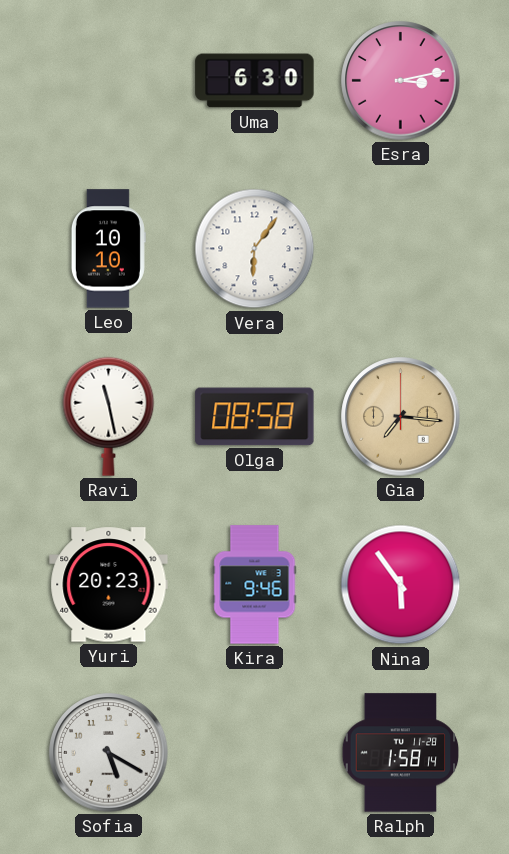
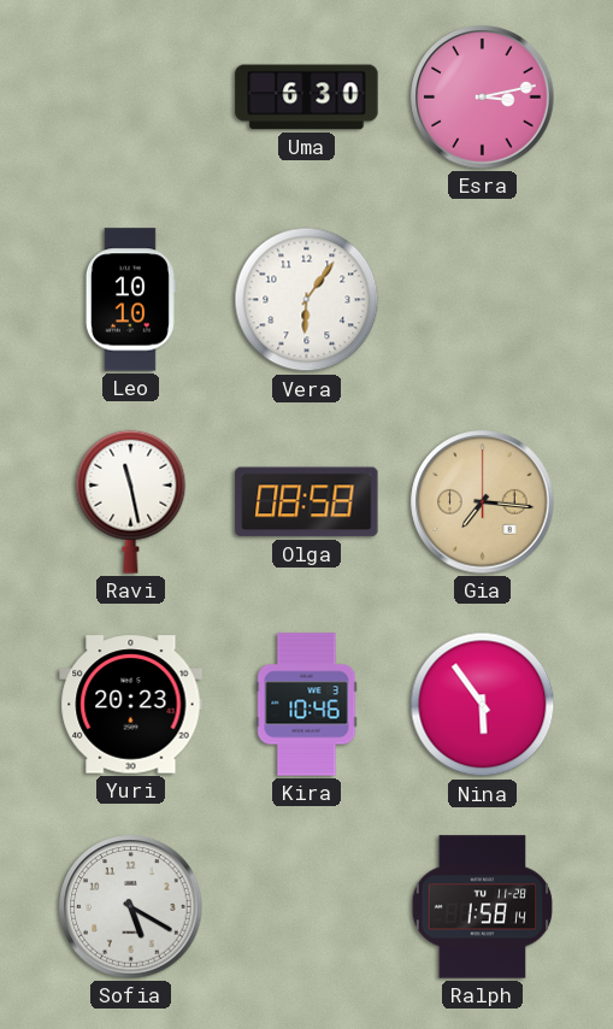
Kira: 9:46 -> 10:46 (307, 705)
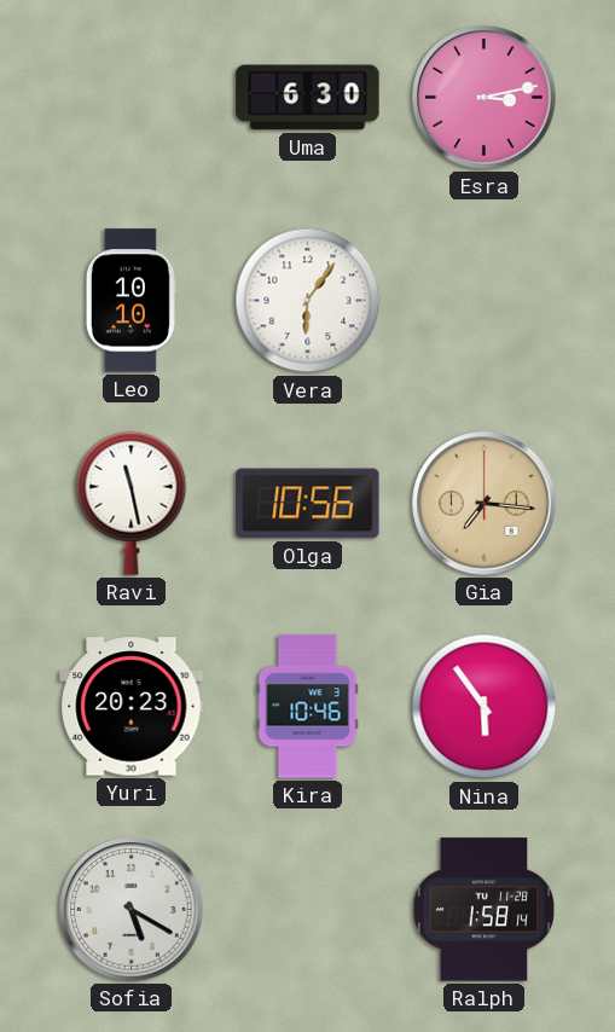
Olga: 08:58 -> 10:56 (308, 504)
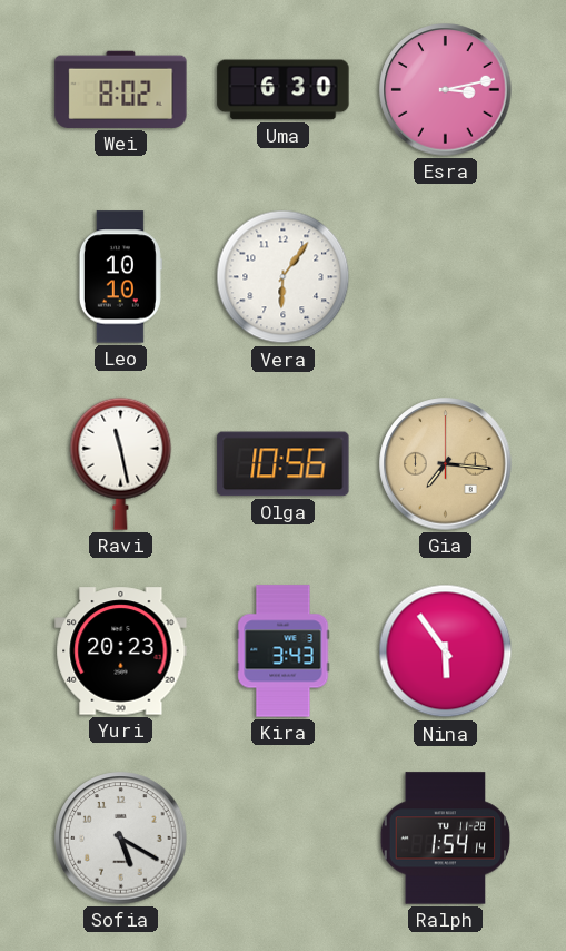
Wei: none -> 8:02 (121, 89)
Kira: 10:46 -> 3:43 (284, 651)
Ralph: 1:58 -> 1:54 (446, 839)
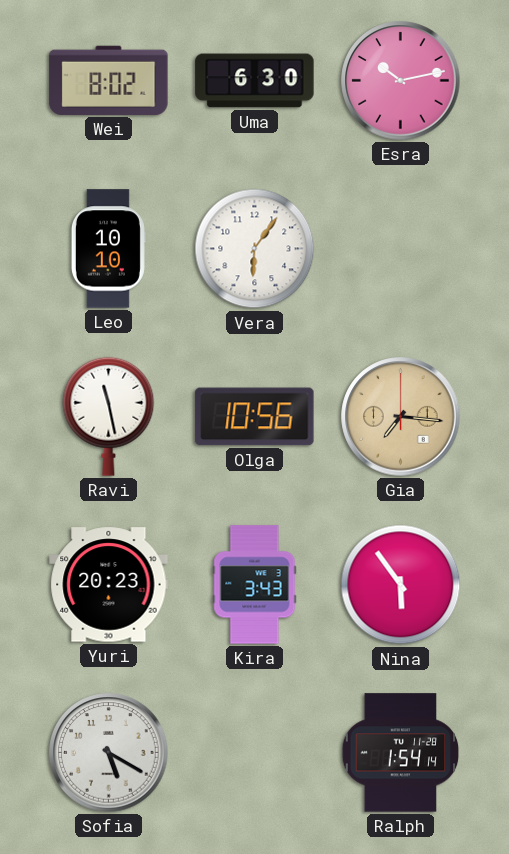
Esra: 3:13 -> 10:13 (401, 81)
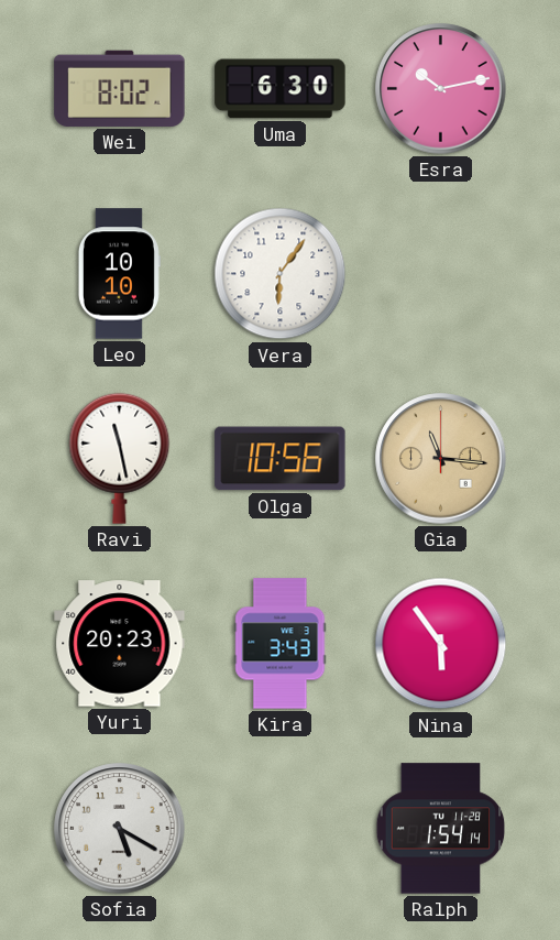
Gia: 7:16 -> 11:16 (441, 459)
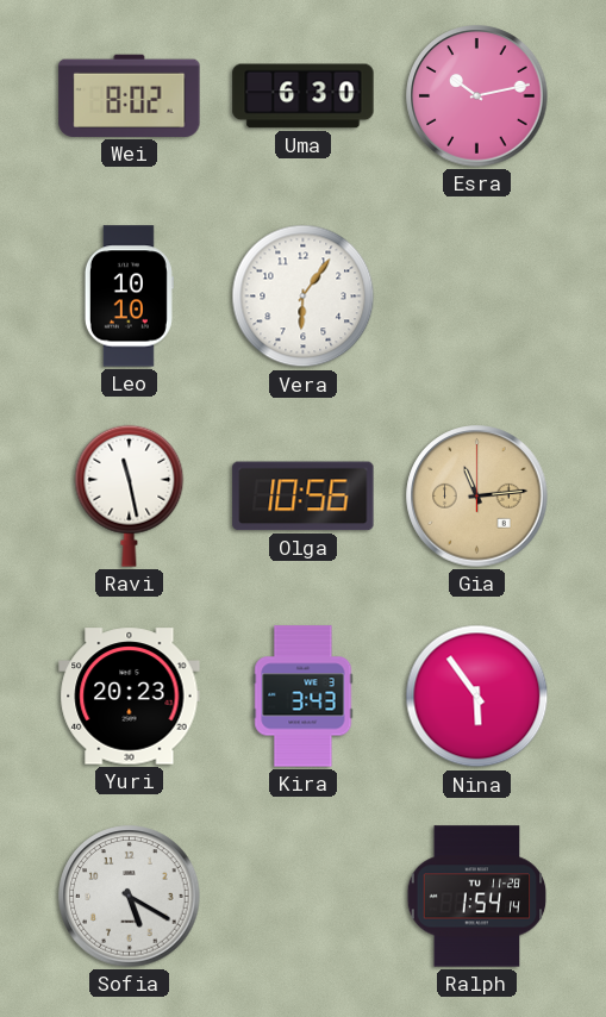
Gia: 11:16 -> 11:14 (477, 497)
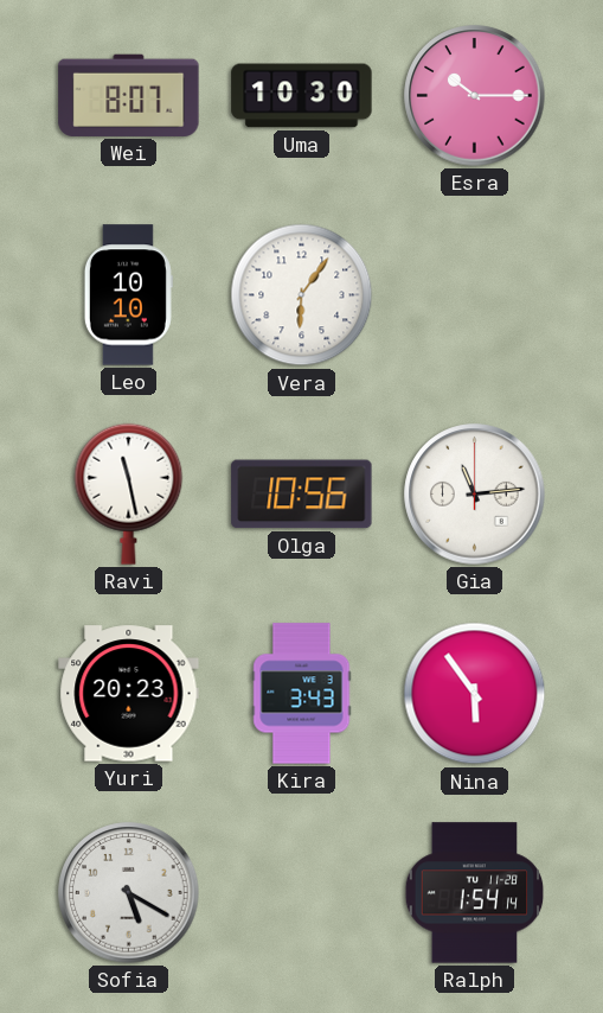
Wei: 8:02 -> 8:07 (129, 95)
Uma: 6:30 -> 10:30 (302, 96)
Esra: 10:13 -> 10:15 (475, 96)
Gia dial: champagne -> white (475, 495)
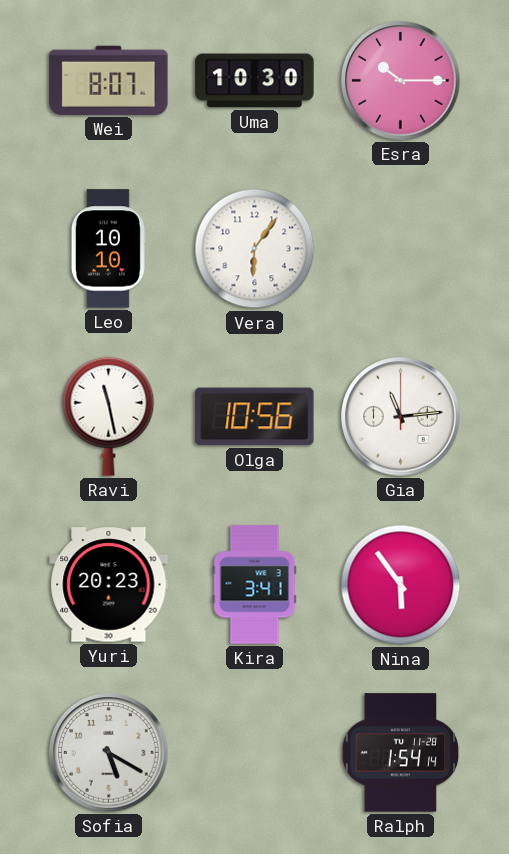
Kira: 3:43 -> 3:41 (255, 585)
